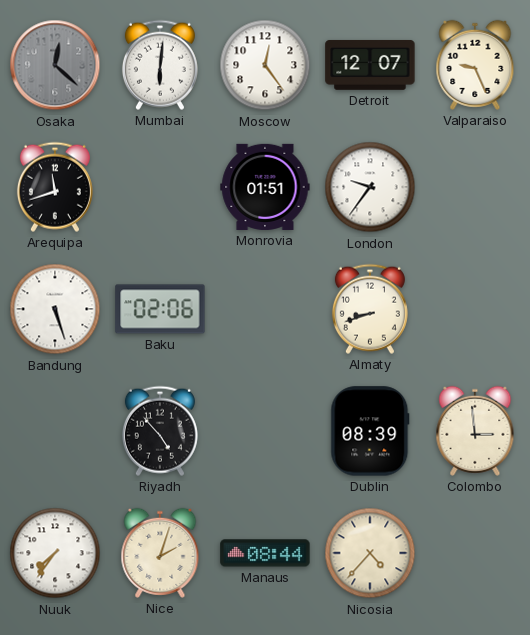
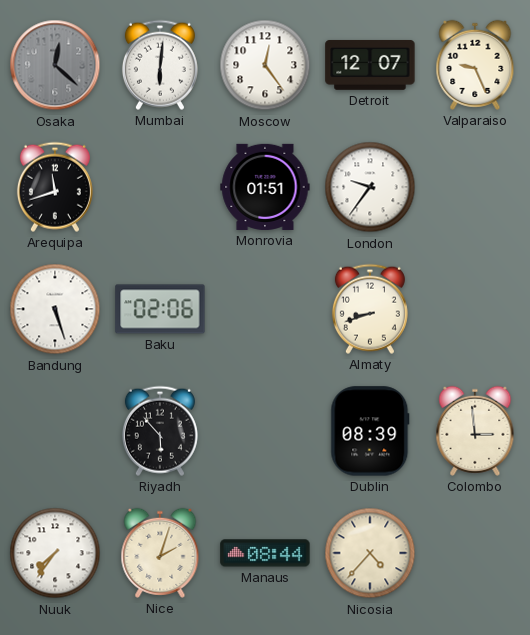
Riyadh: 4:53 -> 5:53 (160, 431)
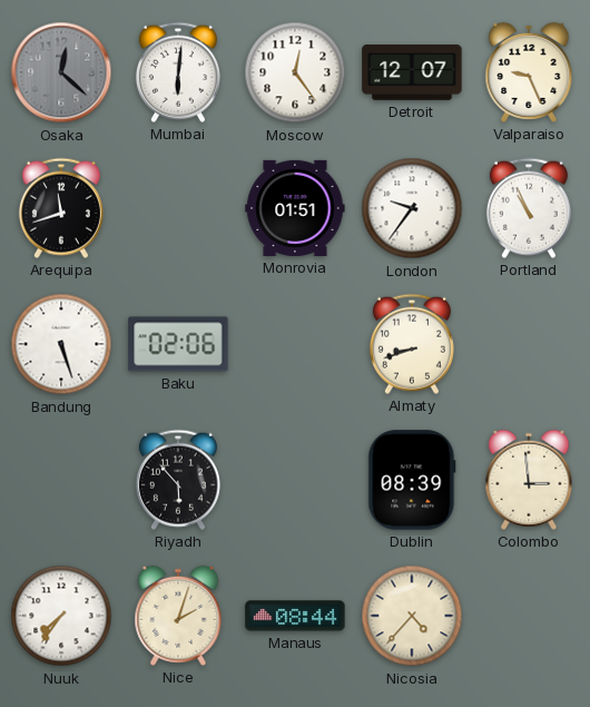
Portland: none -> 10:56 (529, 208)
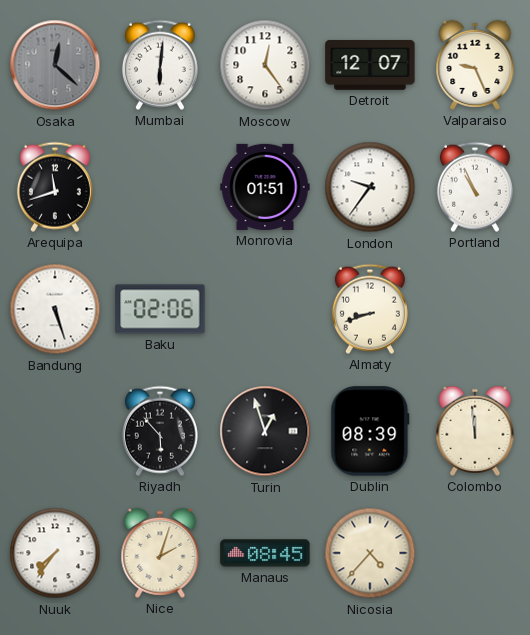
Turin: none -> 12:57 (265, 431)
Colombo: 2:59 -> 11:59 (475, 431)
Manaus: 08:44 -> 08:45 (265, 553)
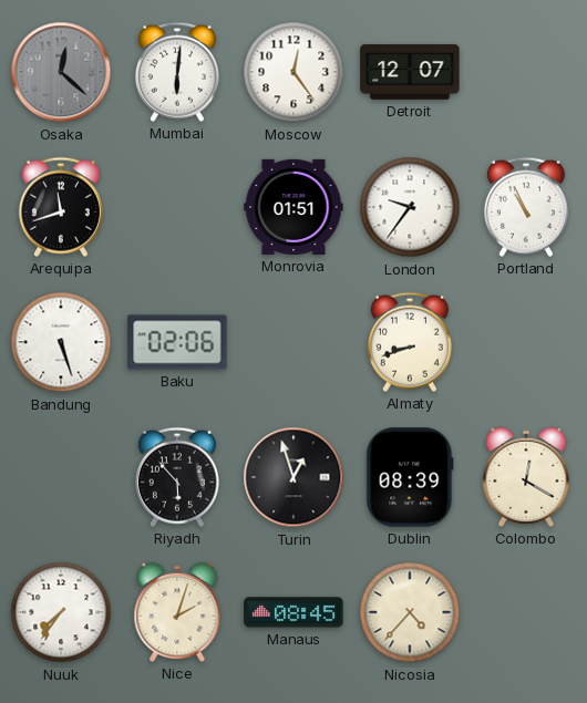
Valparaiso: 9:26 -> none (475, 65)
Colombo: 11:59 -> 12:20 (526, 477)
